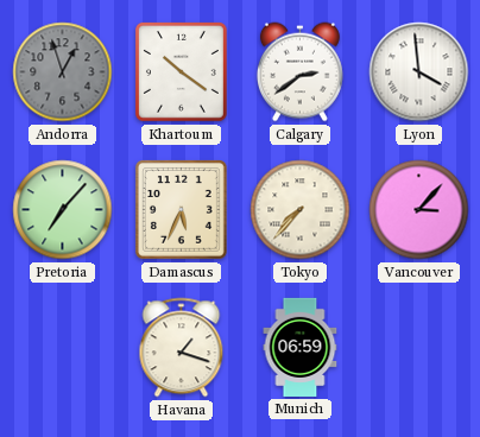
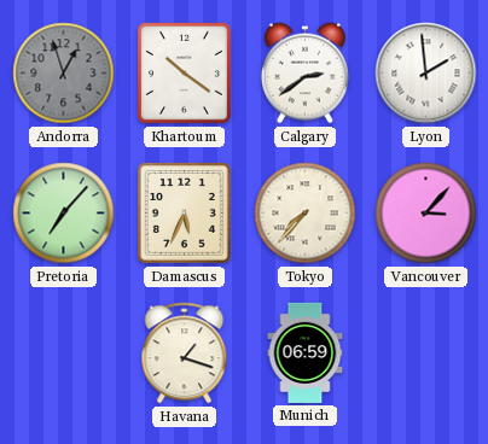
Lyon: 3:59 -> 1:59 (426, 74)
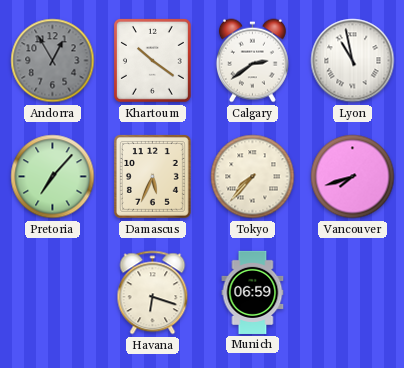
Andorra: 12:57 -> 12:55 (53, 61)
Lyon: 1:59 -> 10:58 (353, 61)
Vancouver: 3:07 -> 7:42 (353, 177)
Havana: 1:18 -> 6:18 (153, 293)
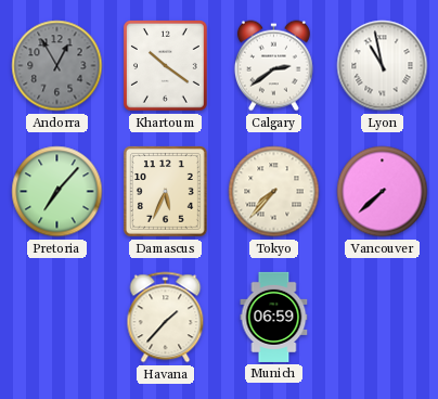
Vancouver: 7:42 -> 7:38 (383, 192)
Havana: 6:18 -> 1:37 (166, 318)
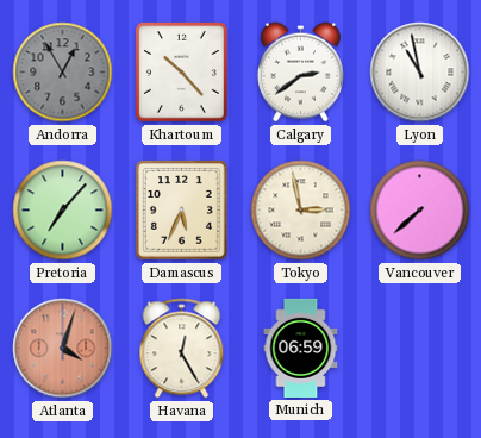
Khartoum: 10:21 -> 10:23 (181, 73)
Tokyo: 7:37 -> 2:58 (301, 211)
Atlanta: none -> 4:03 (63, 349)
Havana: 1:37 -> 12:25 (182, 349)
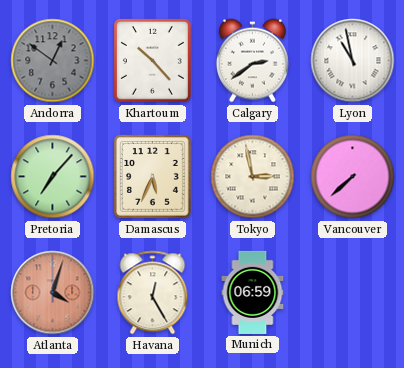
Andorra: 12:55 -> 12:51 (53, 61)
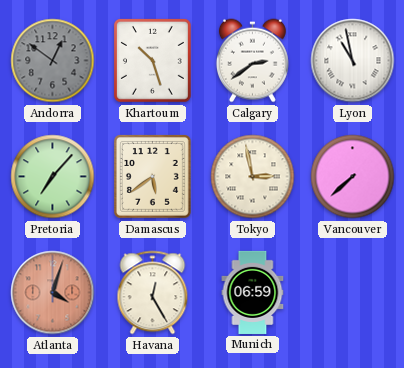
Khartoum: 10:23 -> 10:27 (152, 61)
Damascus: 5:34 -> 5:39 (152, 177)
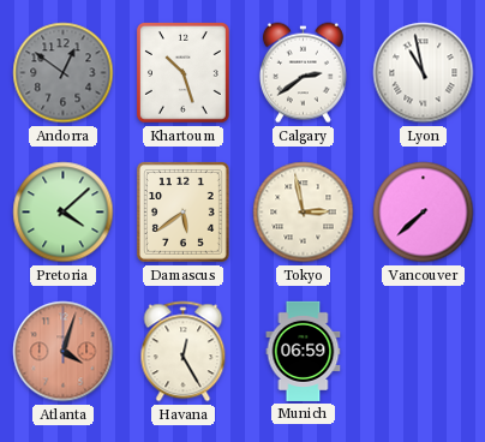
Pretoria: 7:07 -> 4:08 (64, 213)
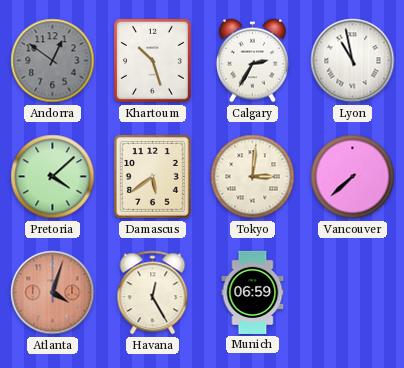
Calgary: 2:39 -> 2:35 (252, 61)
Tokyo: 2:58 -> 3:01 (253, 177)
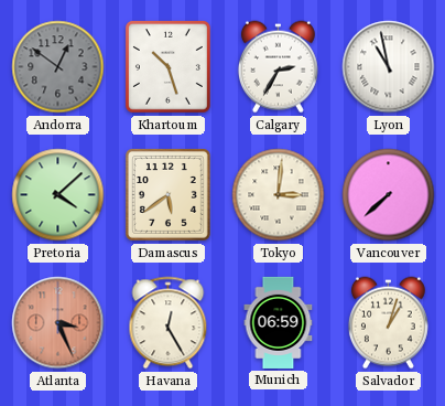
Atlanta: 4:03 -> 3:26 (58, 323)
Salvador: none -> 1:03 (388, 323)
